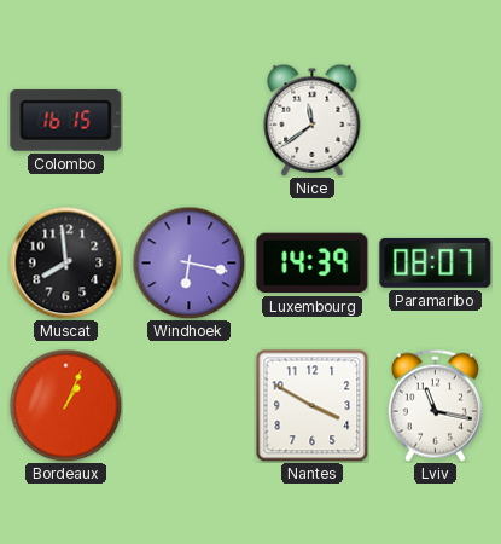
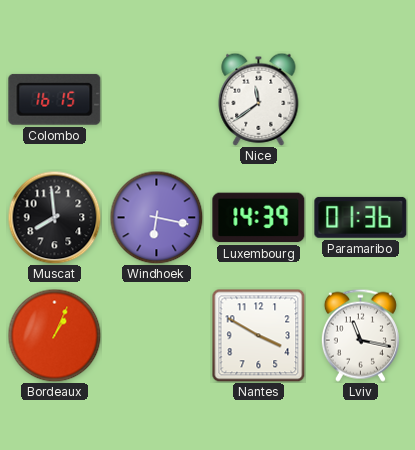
Paramaribo: 08:07 -> 01:36 (361, 217)
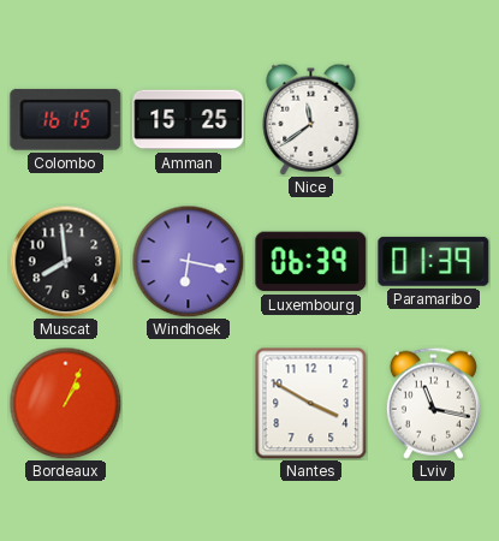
Amman: none -> 15:25 (189, 120)
Luxembourg: 14:39 -> 06:39 (311, 262)
Paramaribo: 01:36 -> 01:39 (434, 261)
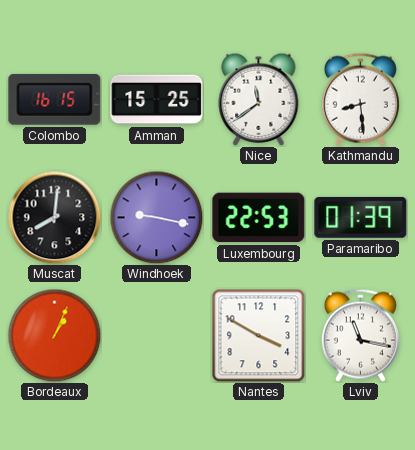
Kathmandu: none -> 8:29 (360, 99)
Muscat: 7:59 -> 8:01 (54, 217)
Windhoek: 6:17 -> 9:17 (156, 217)
Luxembourg: 06:39 -> 22:53 (259, 218)
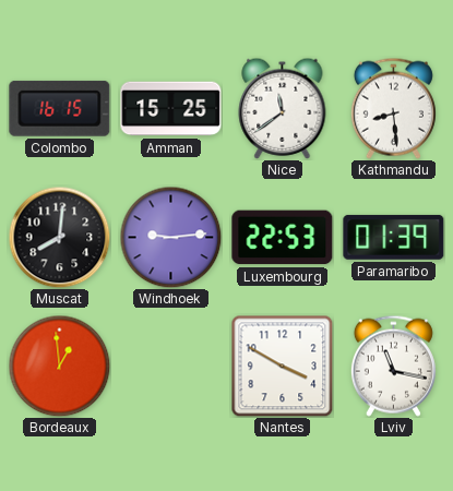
Windhoek: 9:17 -> 9:14 (170, 237)
Bordeaux: 1:04 -> 12:59 (59, 366)
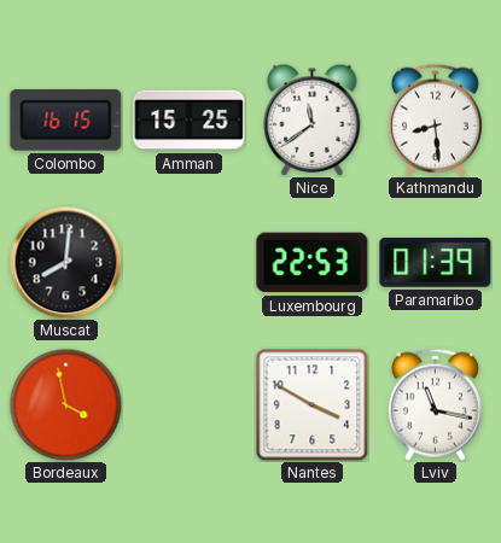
Windhoek: 9:14 -> none (170, 237)
Bordeaux: 12:59 -> 3:58 (65, 404)
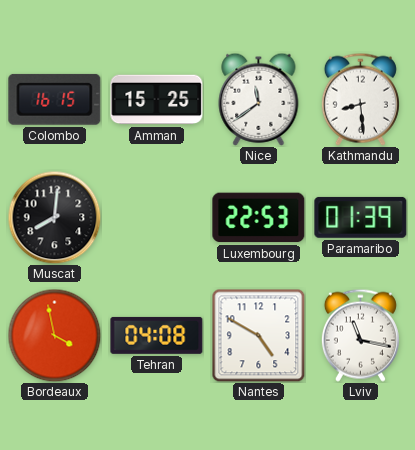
Tehran: none -> 04:08 (157, 335)
Nantes: 3:50 -> 4:50 (258, 335)
